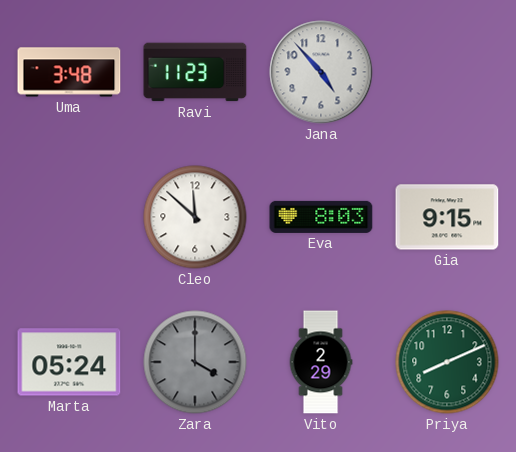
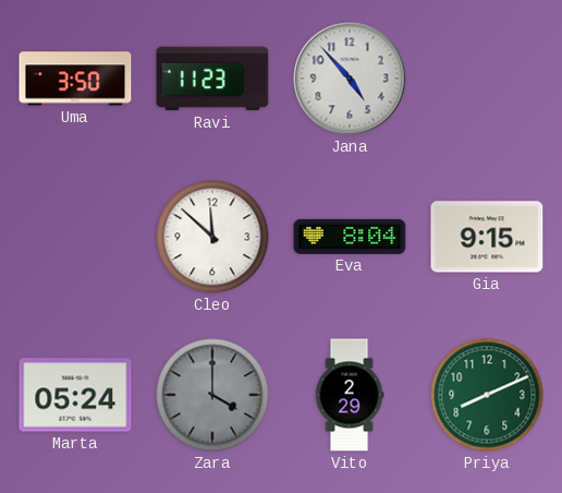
Uma: 3:48 -> 3:50 (75, 79)
Eva: 8:03 -> 8:04 (350, 237)
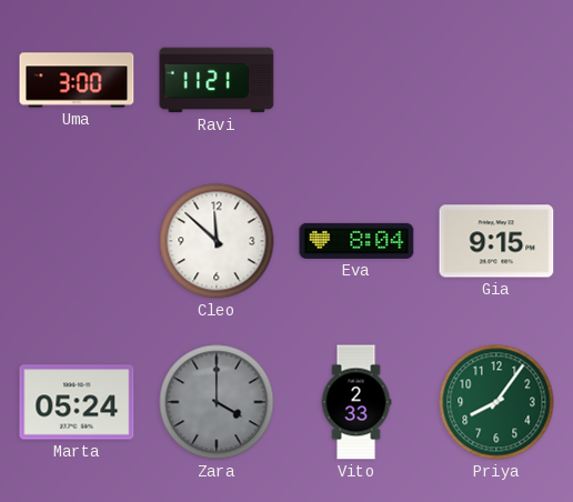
Uma: 3:50 -> 3:00 (77, 80)
Ravi: 11:23 -> 11:21 (217, 80)
Jana: 4:53 -> none (350, 79)
Vito: 2:29 -> 2:33 (356, 402)
Priya: 8:11 -> 8:06 (496, 402)
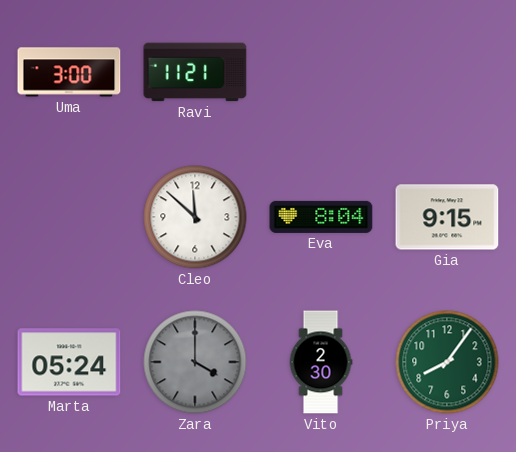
Vito: 2:33 -> 2:30 (321, 362)
